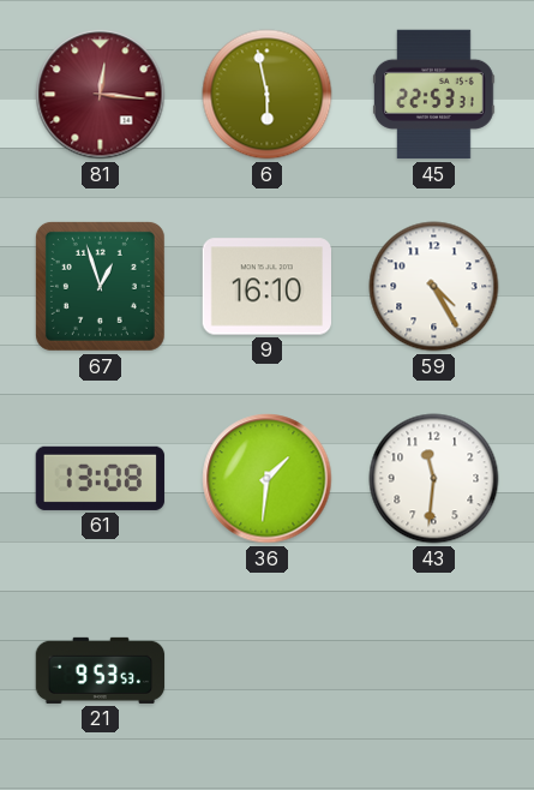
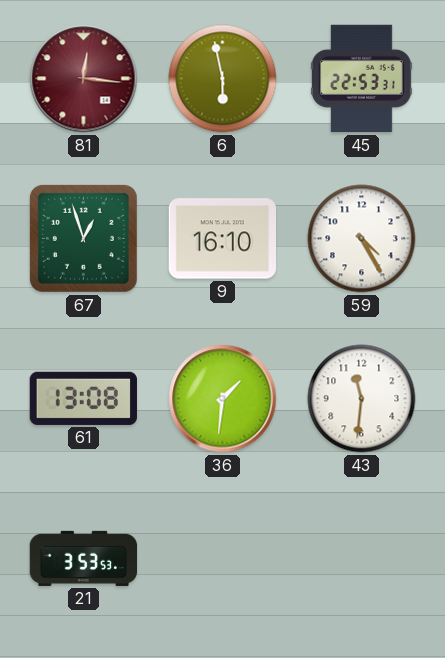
21: 9:53 -> 3:53 (84, 558)
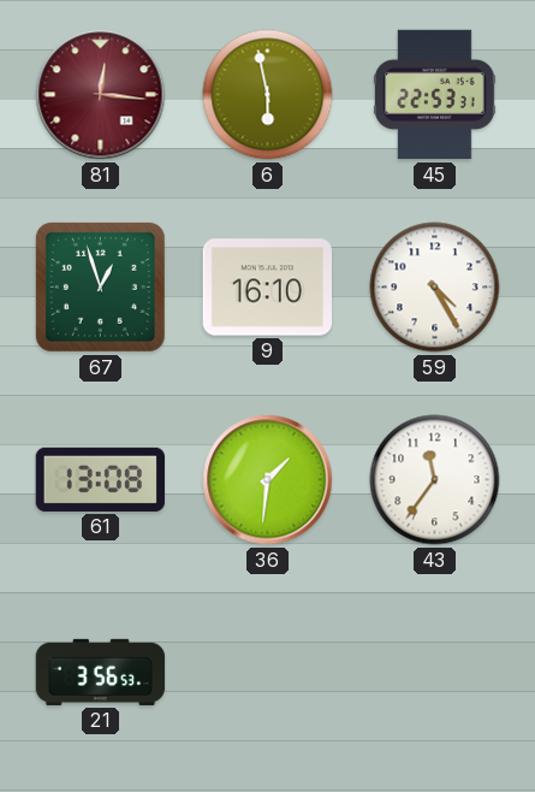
43: 11:31 -> 11:36 (435, 480)
21: 3:53 -> 3:56 (101, 672)
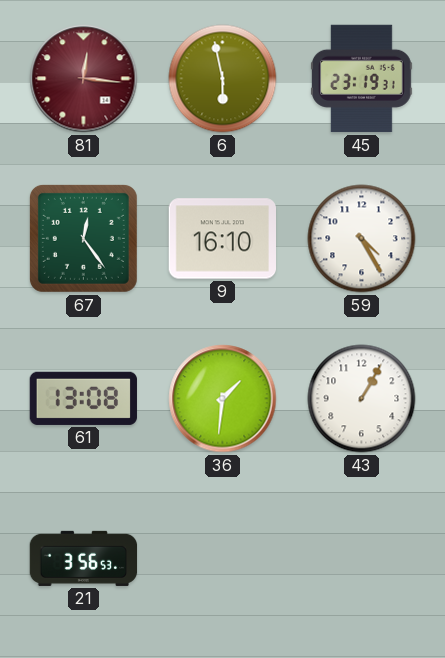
45: 22:53 -> 23:19 (362, 79)
67: 12:57 -> 12:24 (83, 238)
43: 11:36 -> 1:05 (362, 399)
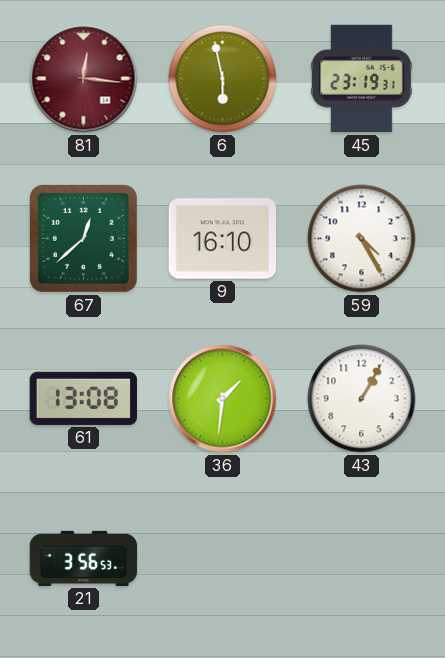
67: 12:24 -> 12:38 (83, 238)
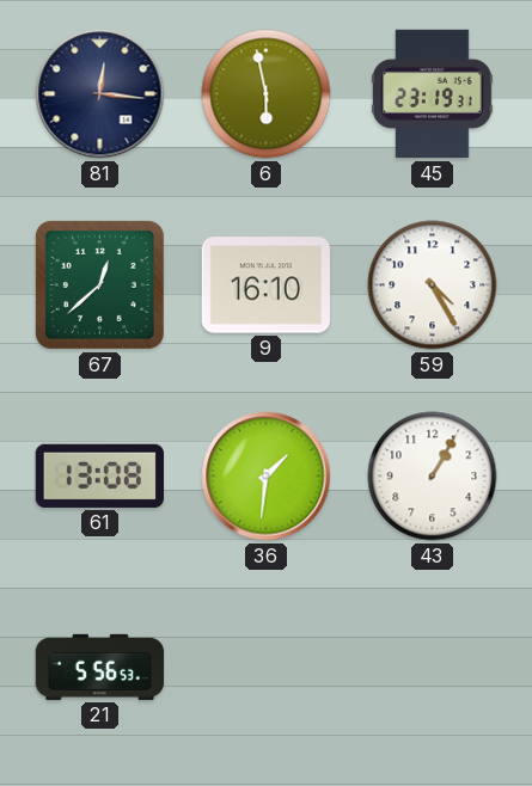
81 dial: burgundy -> navy (100, 94)
21: 3:56 -> 5:56 (100, 667)
